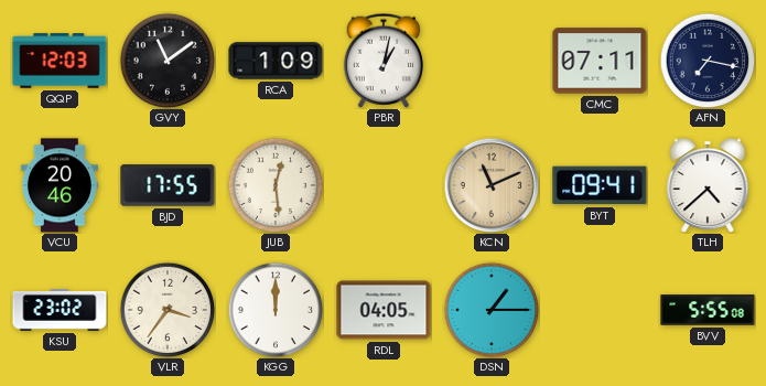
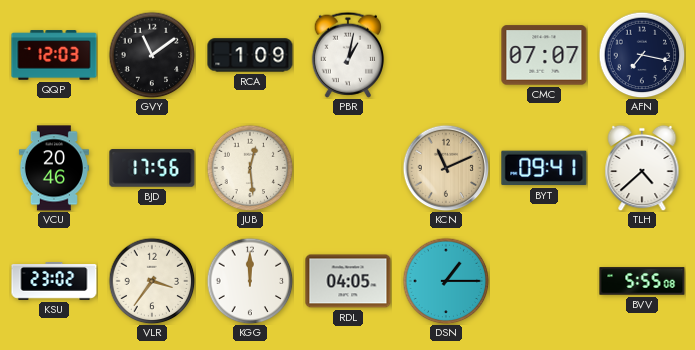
CMC: 07:11 -> 07:07 (544, 55)
BJD: 17:55 -> 17:56 (152, 168)
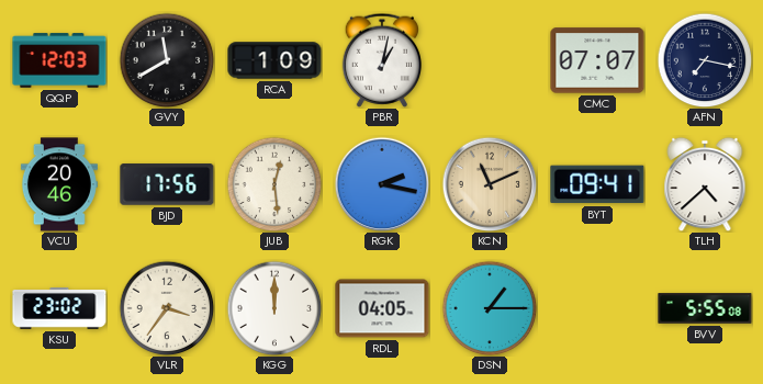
GVY: 11:09 -> 11:40 (167, 60)
RGK: none -> 2:17 (382, 184)
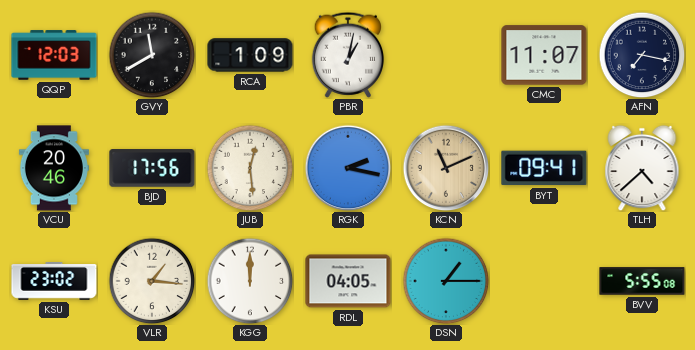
CMC: 07:07 -> 11:07 (544, 55)
VLR: 3:36 -> 1:16 (152, 281)
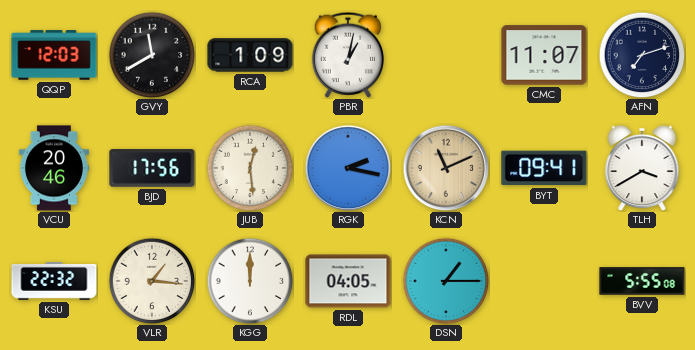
AFN: 7:17 -> 7:12 (642, 55)
TLH: 4:38 -> 3:40 (642, 168)
KSU: 23:02 -> 22:32 (54, 282)
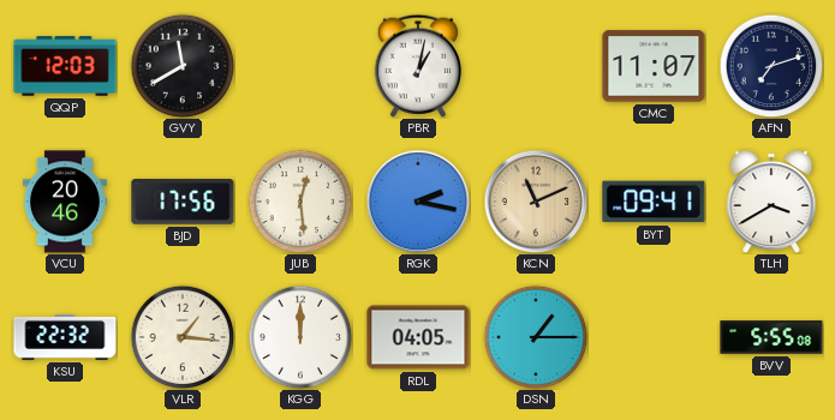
RCA: 1:09 -> none (250, 55)
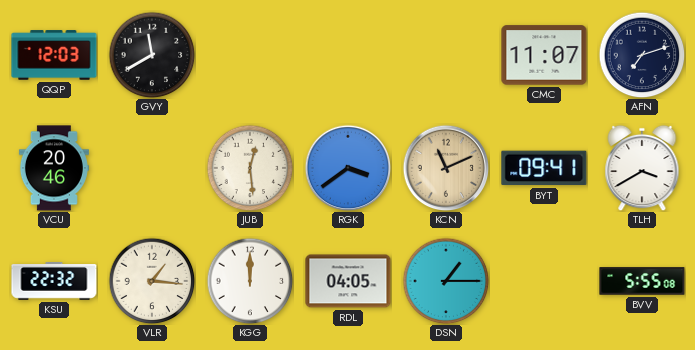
PBR: 1:02 -> none (417, 66)
BJD: 17:56 -> none (183, 202)
RGK: 2:17 -> 3:39 (348, 168)
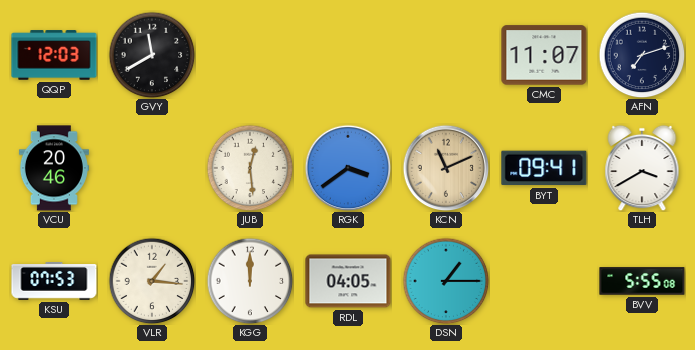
KSU: 22:32 -> 07:53 (54, 282)
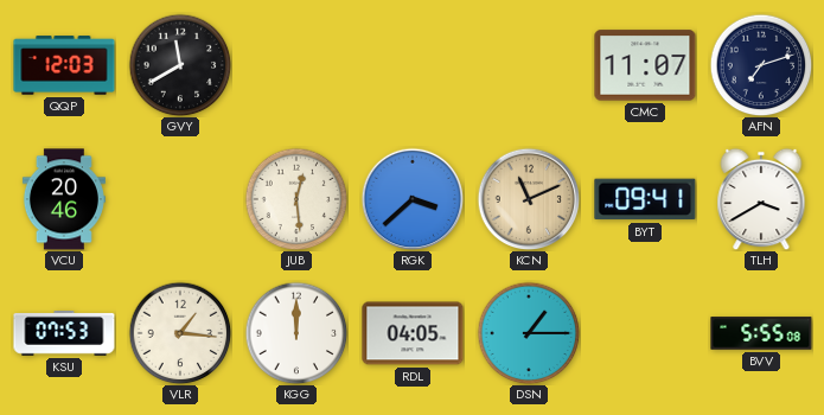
RGK: 3:39 -> 3:38 (413, 199)
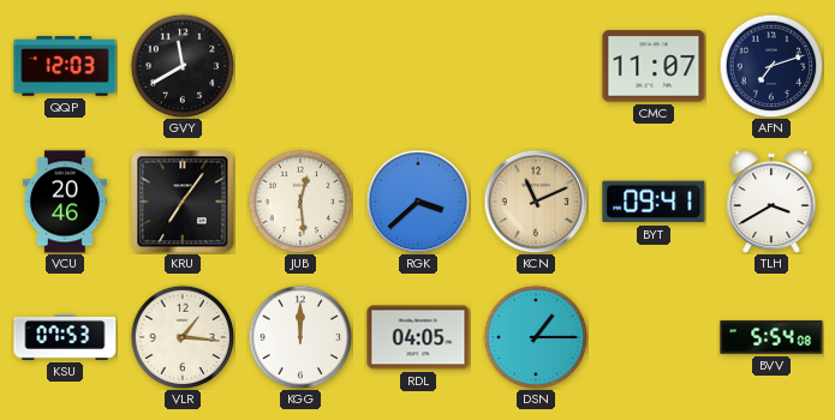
KRU: none -> 7:06 (183, 202)
BVV: 5:55 -> 5:54 (771, 337)
